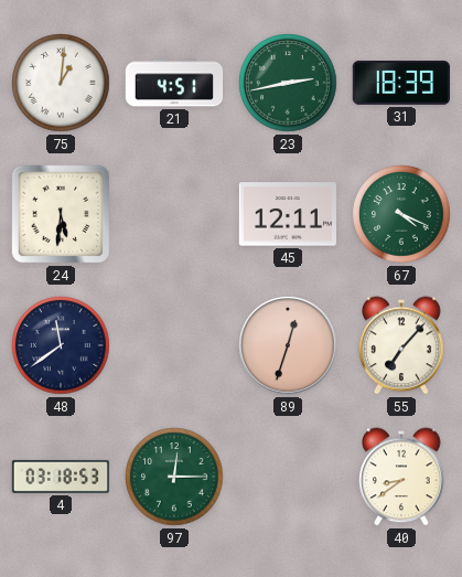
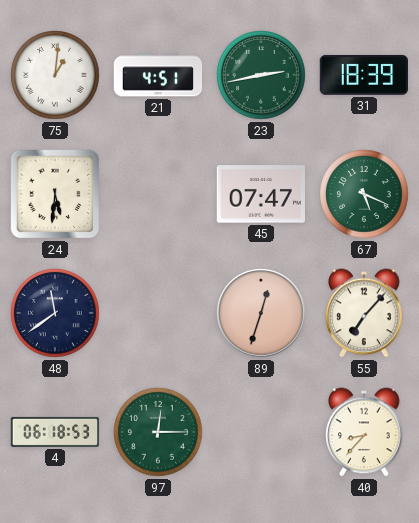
45: 12:11 -> 07:47 (260, 194)
67: 4:19 -> 5:19 (364, 194)
4: 03:18 -> 06:18 (55, 432)
40: 8:39 -> 8:37 (364, 432)
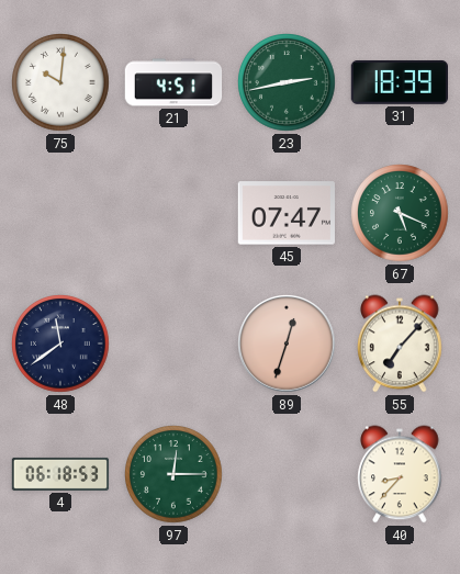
75: 1:01 -> 10:01 (60, 82)
24: 5:31 -> none (55, 194)
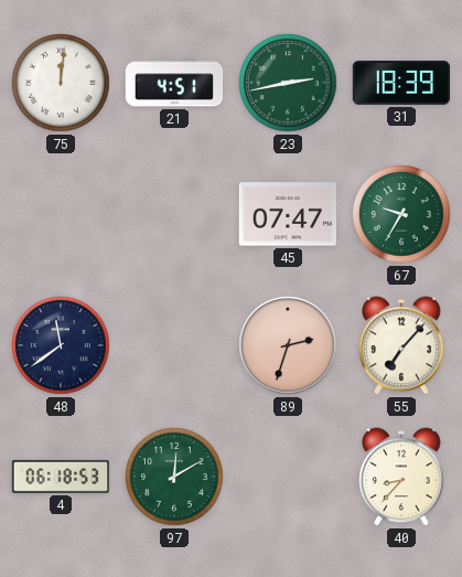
75: 10:01 -> 12:01 (61, 83)
67: 5:19 -> 9:35 (401, 214)
89: 12:33 -> 2:33 (288, 345)
97: 12:15 -> 12:10 (174, 477)
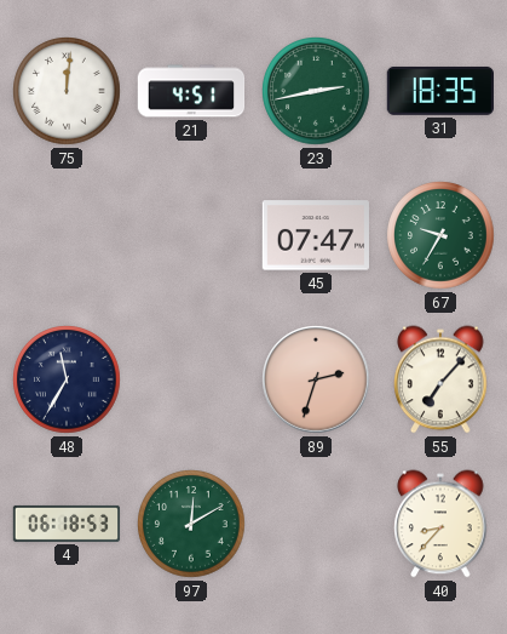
31: 18:39 -> 18:35 (439, 91)
48: 11:39 -> 11:35 (67, 379)
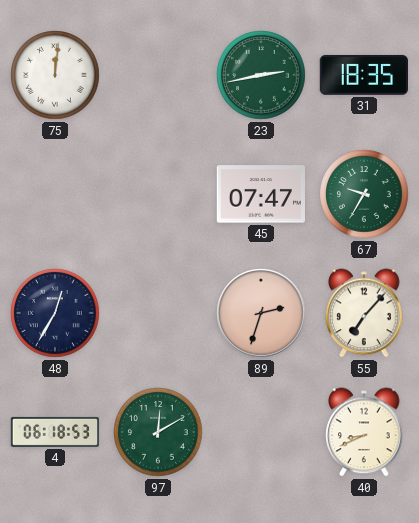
21: 4:51 -> none (191, 91)
48: 11:35 -> 12:35 (55, 313)
40: 8:37 -> 8:41 (364, 432)
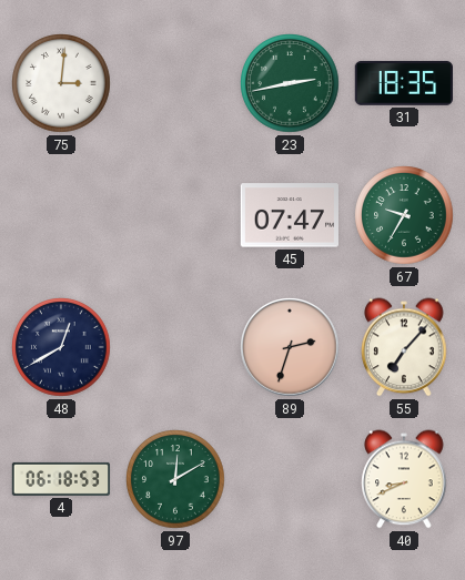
75: 12:01 -> 3:01 (61, 83)
48: 12:35 -> 12:40 (61, 347)
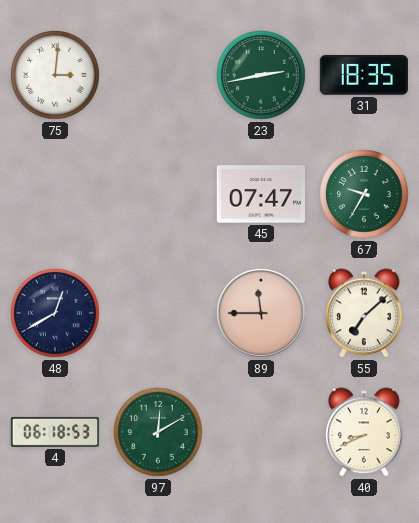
89: 2:33 -> 11:45 (261, 313)
55: 7:07 -> 7:08 (364, 313)
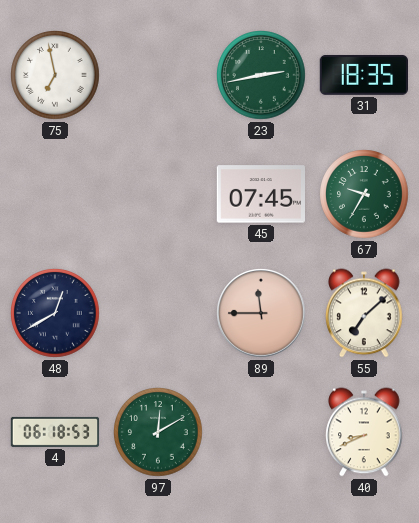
75: 3:01 -> 6:58 (55, 75)
45: 07:47 -> 07:45 (260, 194)
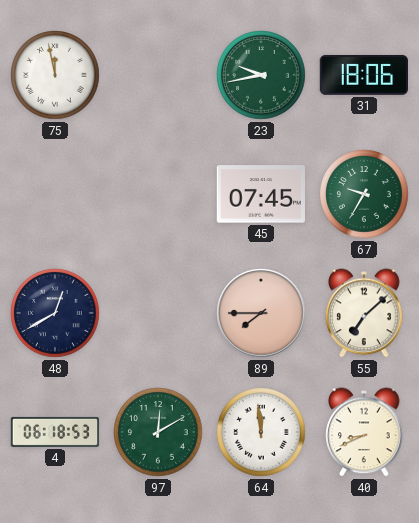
75: 6:58 -> 11:58 (55, 75)
23: 2:43 -> 9:43 (261, 75)
31: 18:35 -> 18:06 (363, 75)
89: 11:45 -> 7:45 (261, 313)
64: none -> 11:59 (261, 432)
